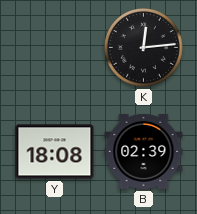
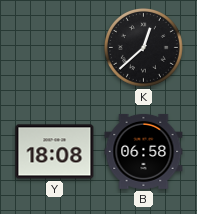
K: 12:14 -> 12:38 (144, 48)
B: 02:39 -> 06:58 (144, 151)
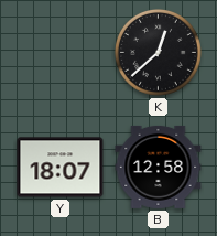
Y: 18:08 -> 18:07 (61, 168)
B: 06:58 -> 12:58 (159, 167)
